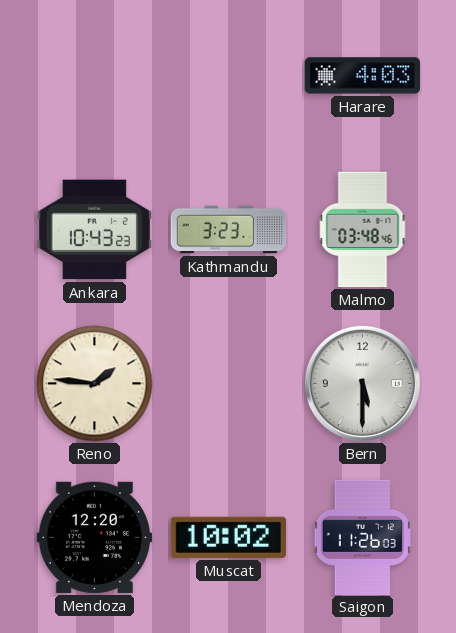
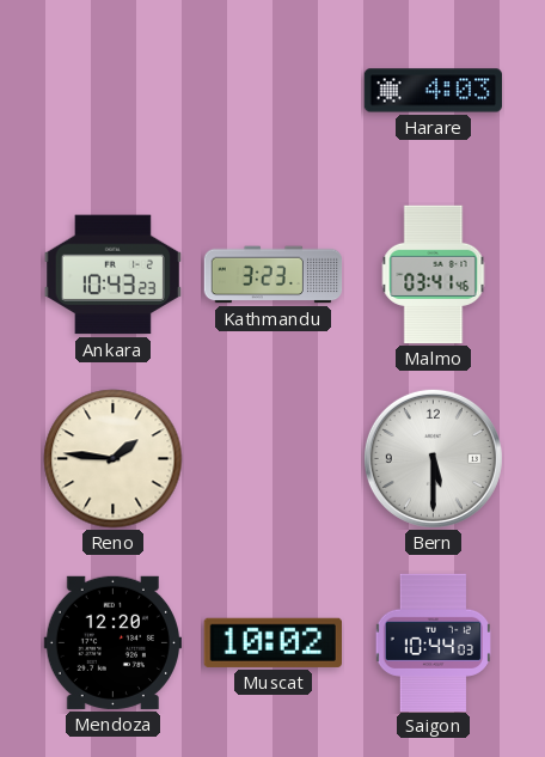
Malmo: 03:48 -> 03:41 (434, 275)
Saigon: 11:26 -> 10:44 (433, 642)
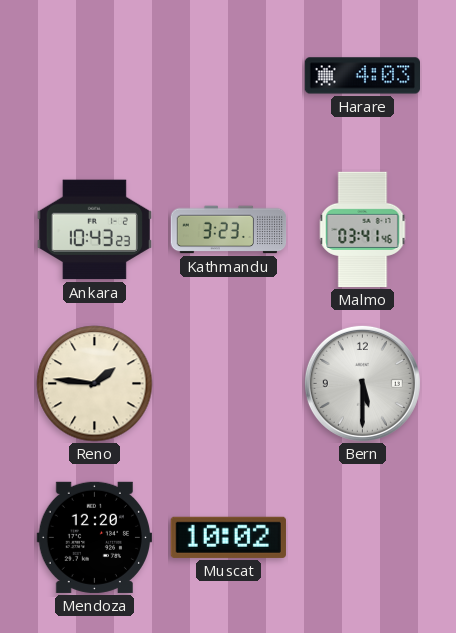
Saigon: 10:44 -> none (433, 642)
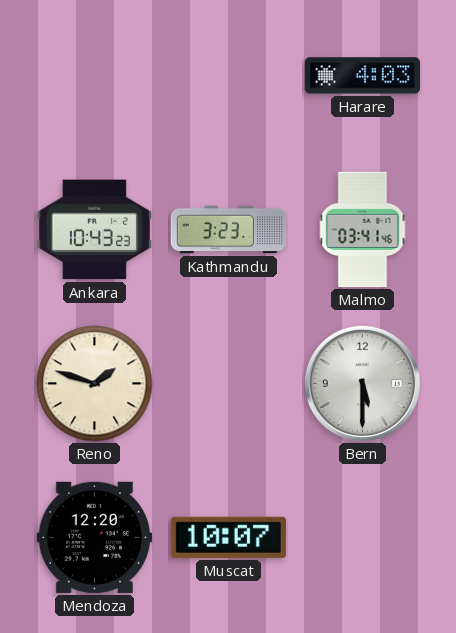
Reno: 1:46 -> 1:48 (95, 384)
Muscat: 10:02 -> 10:07 (228, 537)
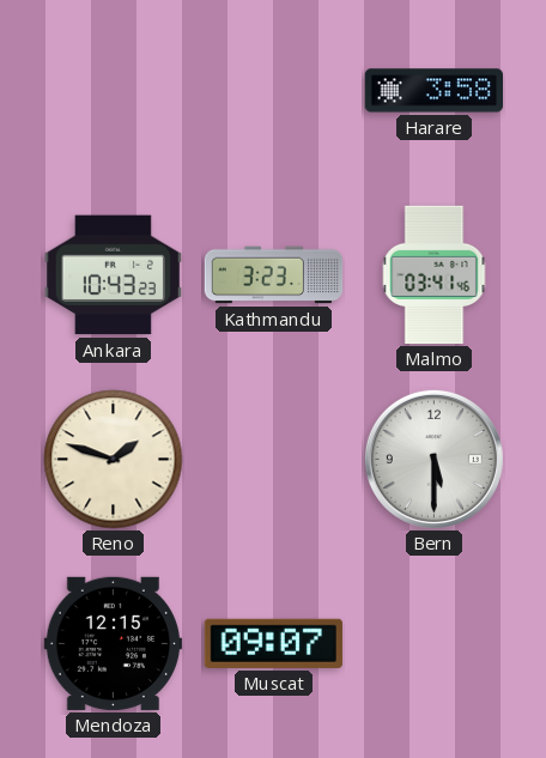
Harare: 4:03 -> 3:58 (433, 91)
Mendoza: 12:20 -> 12:15 (113, 643)
Muscat: 10:07 -> 09:07 (273, 643)
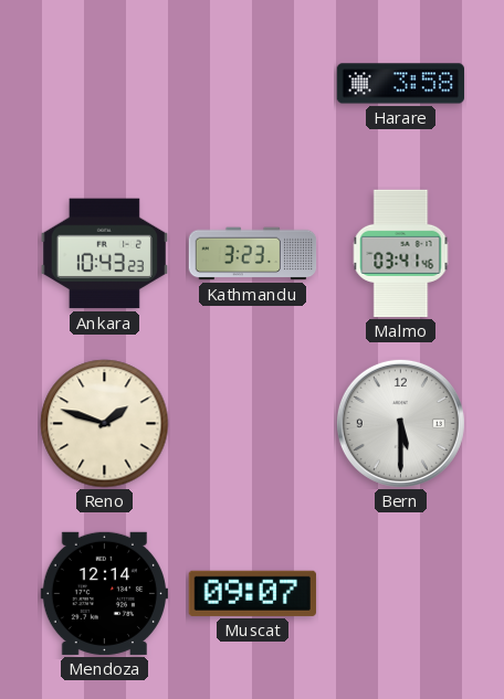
Mendoza: 12:15 -> 12:14 (104, 593)
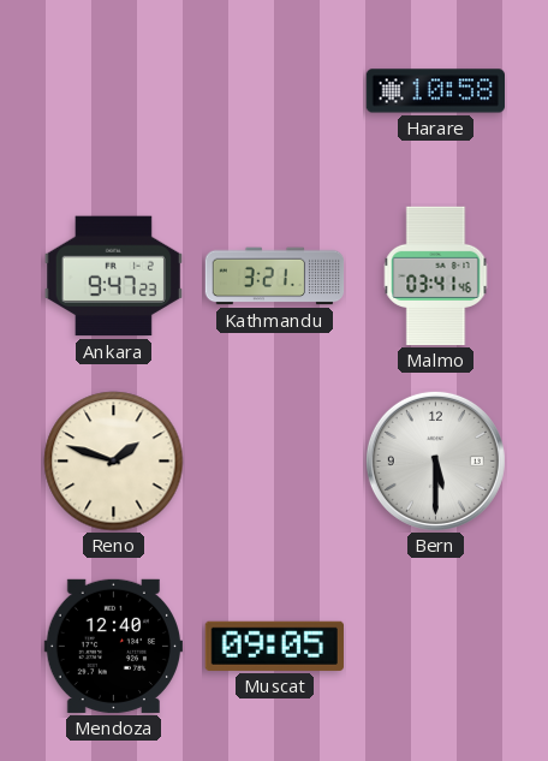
Harare: 3:58 -> 10:58 (435, 91)
Ankara: 10:43 -> 9:47 (113, 277)
Kathmandu: 3:23 -> 3:21 (275, 277)
Mendoza: 12:14 -> 12:40 (113, 646)
Muscat: 09:07 -> 09:05 (274, 646)
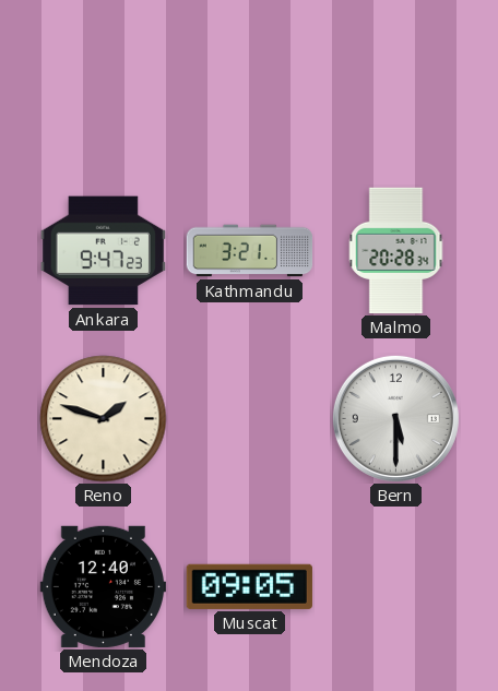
Harare: 10:58 -> none (435, 91)
Malmo: 03:41 -> 20:28 (396, 251)
